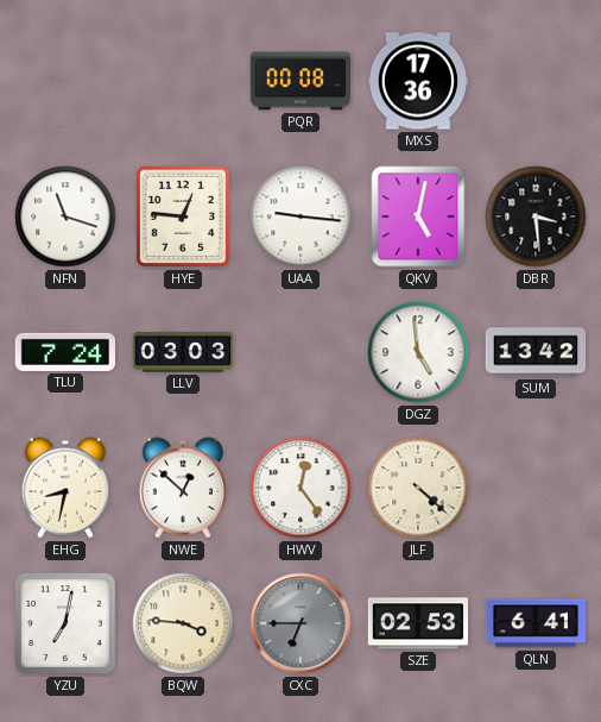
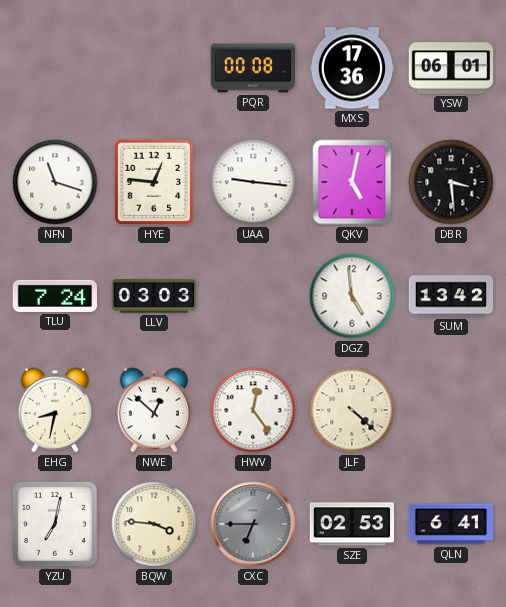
YSW: none -> 06:01 (451, 68)
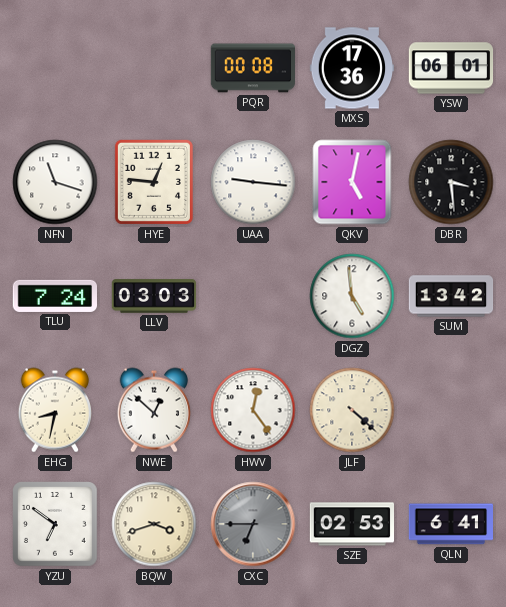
YZU: 7:02 -> 6:51 (56, 525)
BQW: 3:46 -> 3:42 (154, 524)
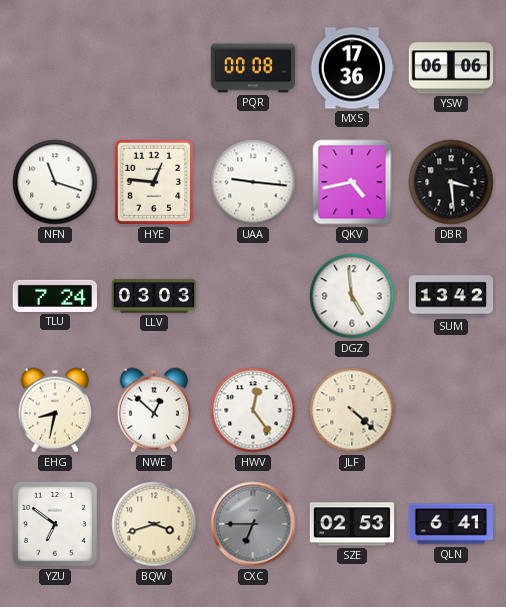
YSW: 06:01 -> 06:06 (451, 68)
QKV: 5:02 -> 4:43 (352, 182)
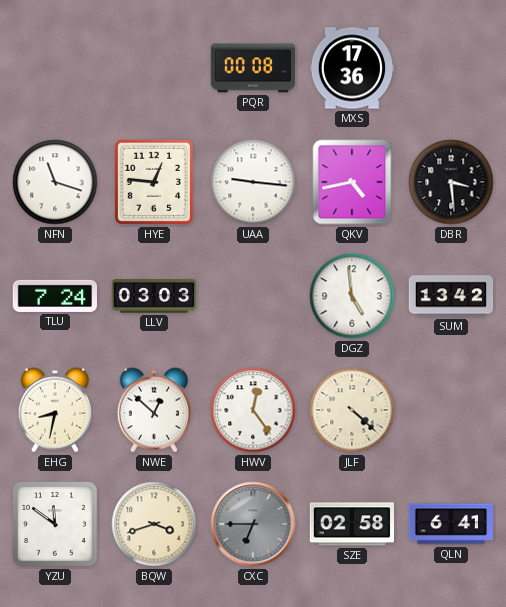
YSW: 06:06 -> none (451, 68)
YZU: 6:51 -> 11:51 (56, 525)
SZE: 02:53 -> 02:58 (352, 524)
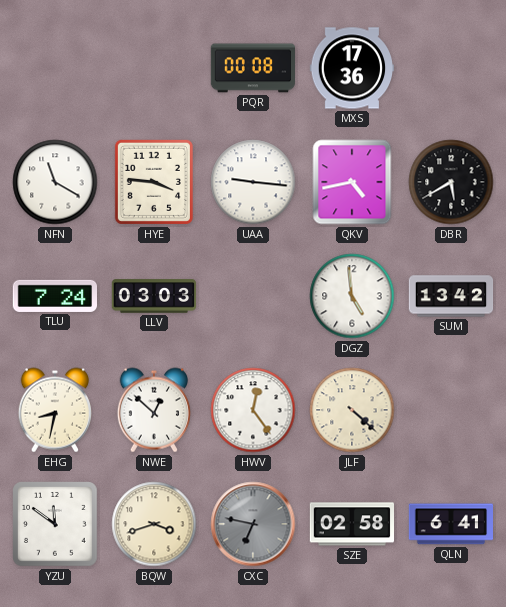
NFN: 11:18 -> 11:20 (55, 182)
HYE: 12:46 -> 3:46 (154, 182)
DBR: 3:29 -> 5:40 (451, 182)
CXC: 6:45 -> 6:47 (253, 524)
